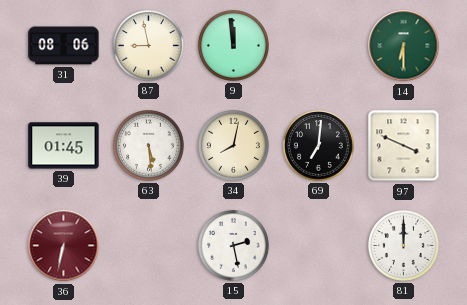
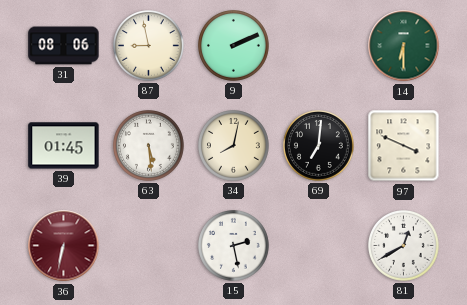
9: 11:59 -> 2:11 (234, 46)
81: 12:00 -> 12:40 (404, 246)
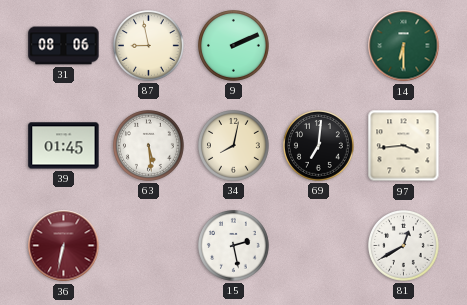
97: 3:49 -> 3:44 (404, 146)
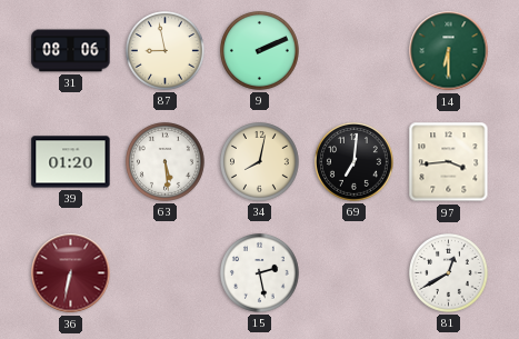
39: 01:45 -> 01:20 (71, 162)
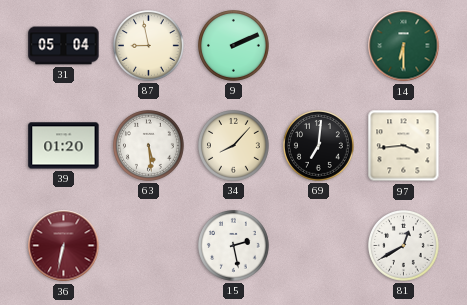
31: 08:06 -> 05:04 (64, 46)
34: 8:02 -> 8:07 (234, 146)
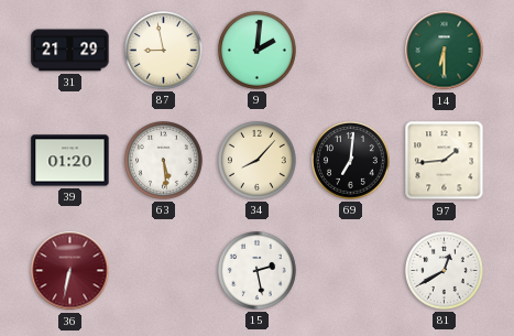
31: 05:04 -> 21:29 (70, 51)
9: 2:11 -> 2:01 (258, 51)
97: 3:44 -> 1:44 (445, 161)
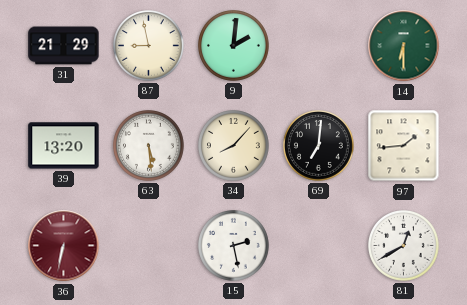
39: 01:20 -> 13:20 (64, 146)
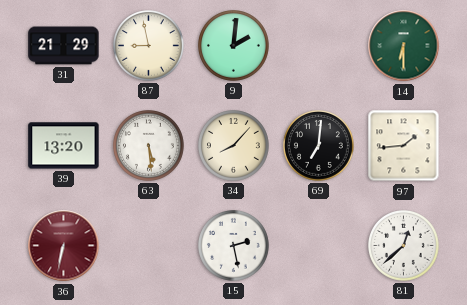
81: 12:40 -> 12:38 (404, 246)
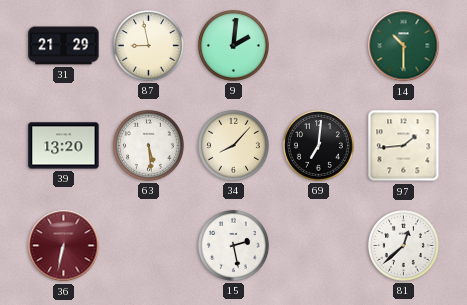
14: 6:30 -> 10:30 (404, 46)
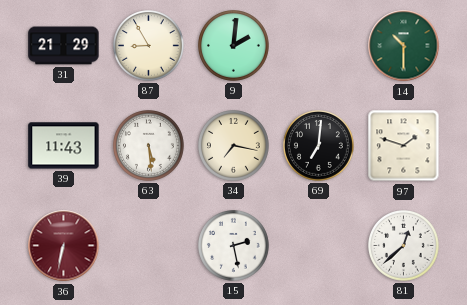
87: 8:58 -> 8:55 (149, 46)
39: 13:20 -> 11:43 (64, 146)
34: 8:07 -> 7:17 (234, 146)
97: 1:44 -> 1:48 (404, 146)
